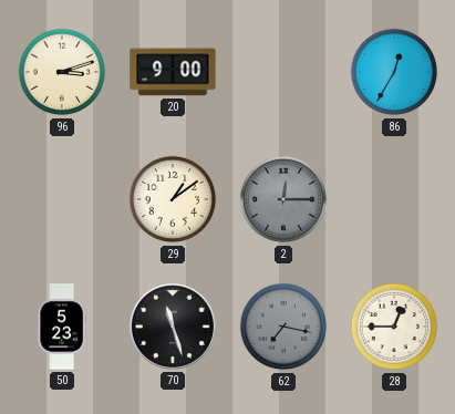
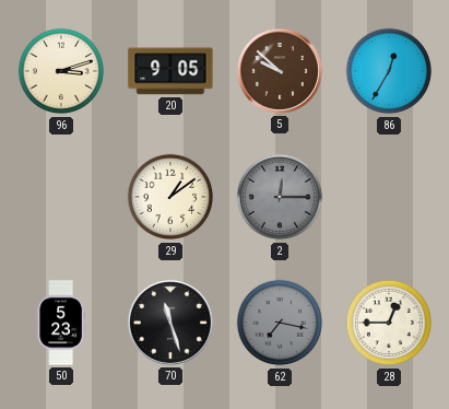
20: 9:00 -> 9:05 (170, 71)
5: none -> 9:52 (280, 71)
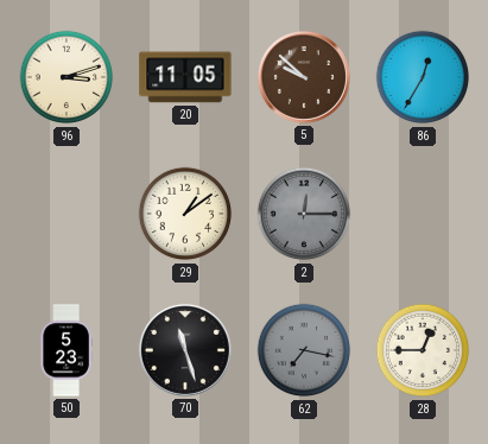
20: 9:05 -> 11:05 (185, 77)
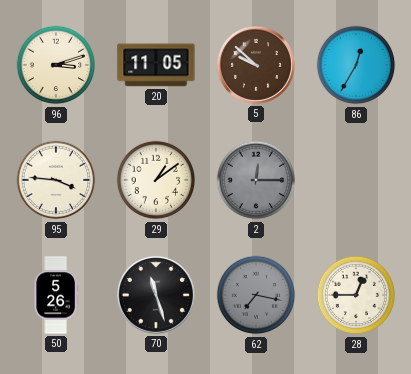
95: none -> 3:46 (56, 180)
50: 5:23 -> 5:26 (56, 295)
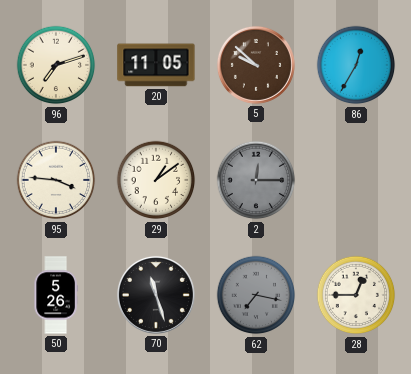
96: 3:12 -> 7:12 (56, 65)
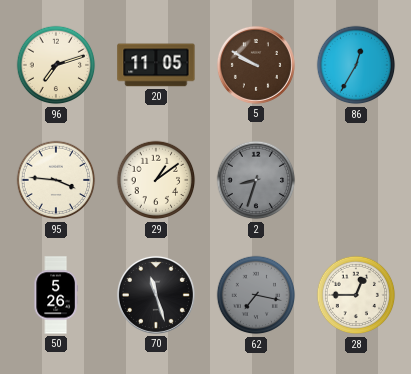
5: 9:52 -> 9:50 (256, 65)
2: 12:15 -> 8:33 (256, 180)
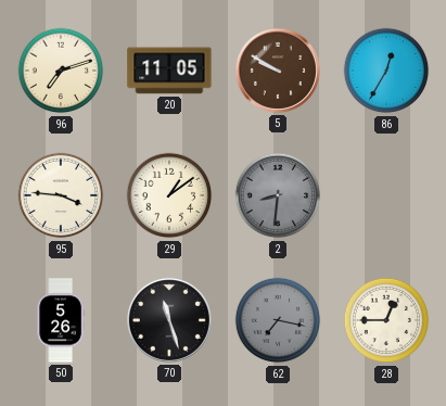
2: 8:33 -> 8:31 (278, 195)
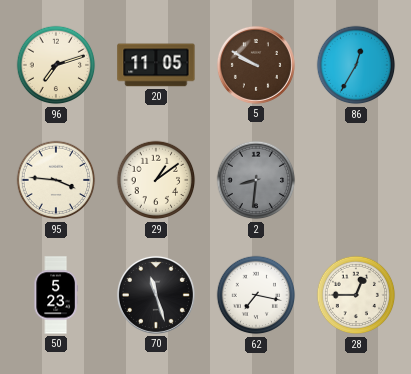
50: 5:26 -> 5:23 (56, 295)
62 dial: grey -> white (256, 295)
